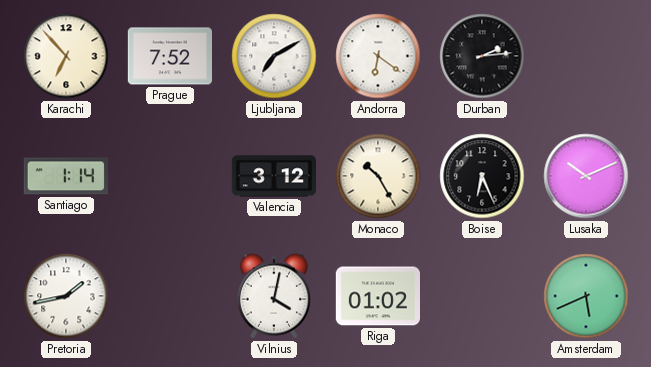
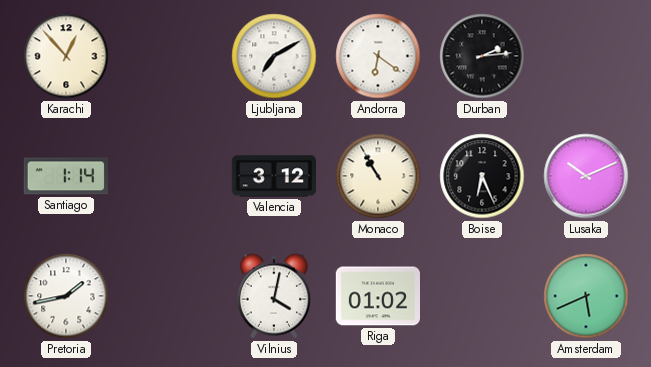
Karachi: 6:53 -> 12:53 (66, 56)
Prague: 7:52 -> none (169, 56)
Monaco: 10:25 -> 10:55 (378, 176)
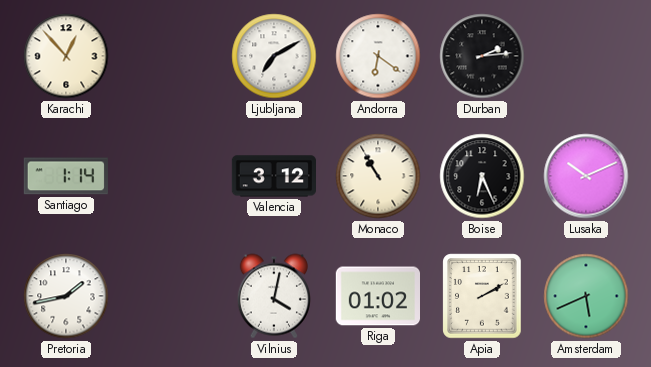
Apia: none -> 2:10 (482, 296)
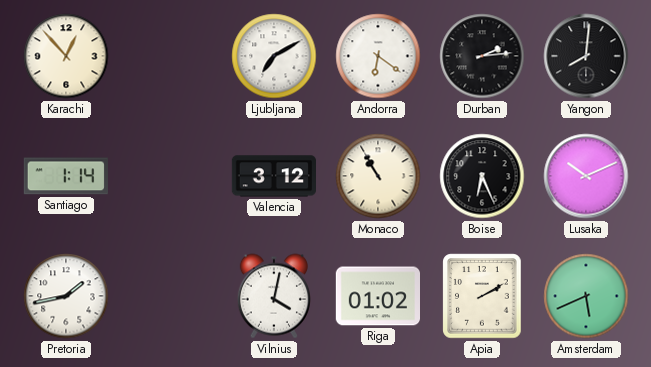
Yangon: none -> 8:01 (586, 56)
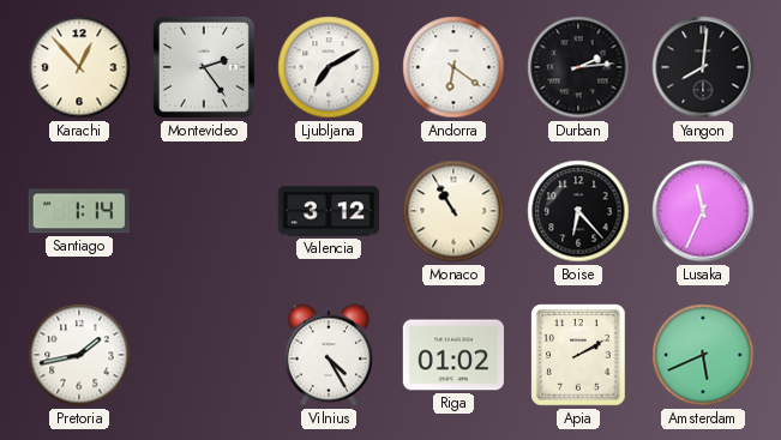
Montevideo: none -> 2:24 (204, 67)
Boise: 6:26 -> 6:23 (578, 211)
Lusaka: 10:11 -> 11:34 (703, 211)
Vilnius: 4:02 -> 4:25 (329, 355)
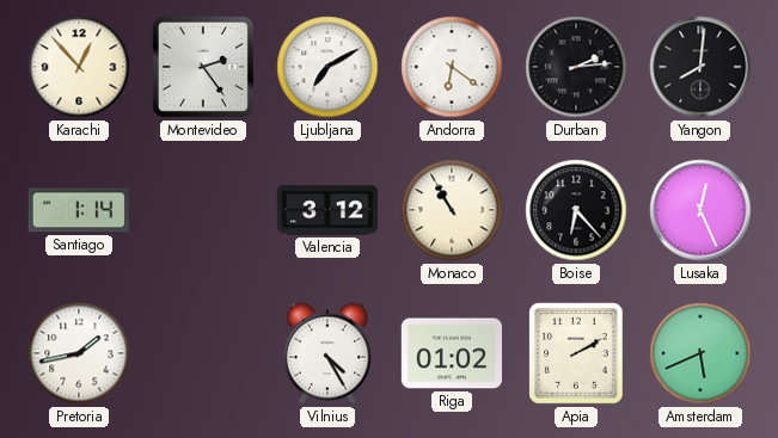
Lusaka: 11:34 -> 12:26 (700, 210)
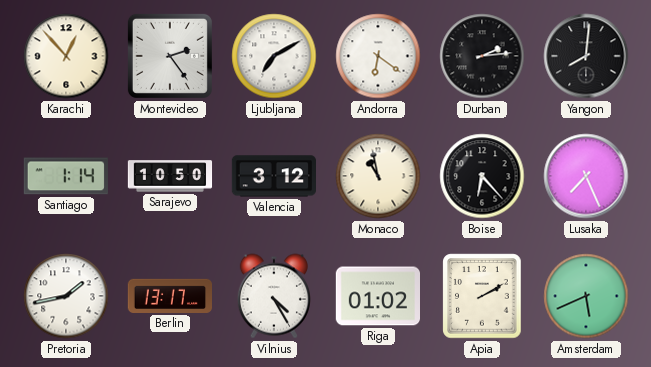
Sarajevo: none -> 10:50 (170, 176)
Monaco: 10:55 -> 10:58 (378, 176)
Lusaka: 12:26 -> 7:26 (586, 176)
Berlin: none -> 13:17 (169, 296)
